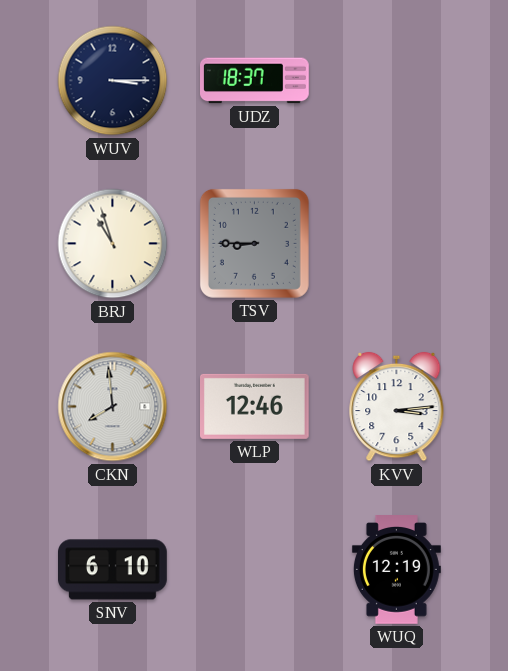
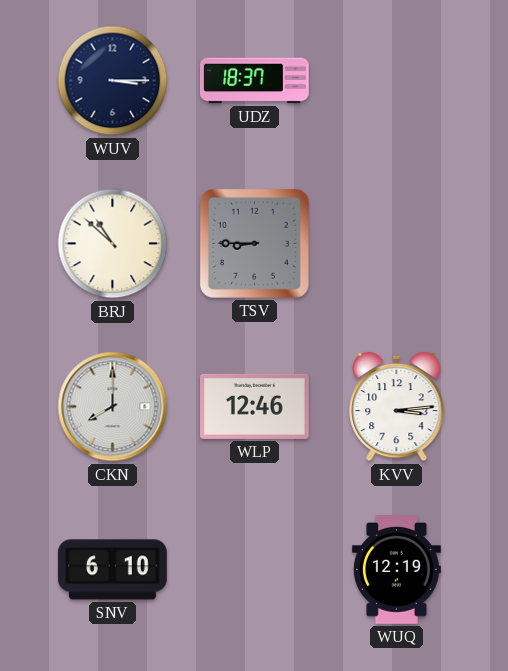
BRJ: 10:57 -> 10:52 (113, 244)
CKN: 7:59 -> 8:00 (113, 407)
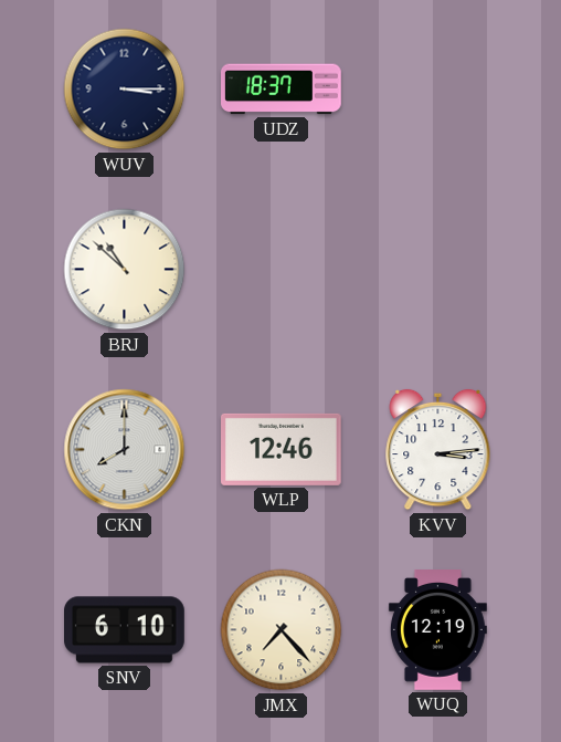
TSV: 8:45 -> none (254, 243)
JMX: none -> 7:23 (282, 630)
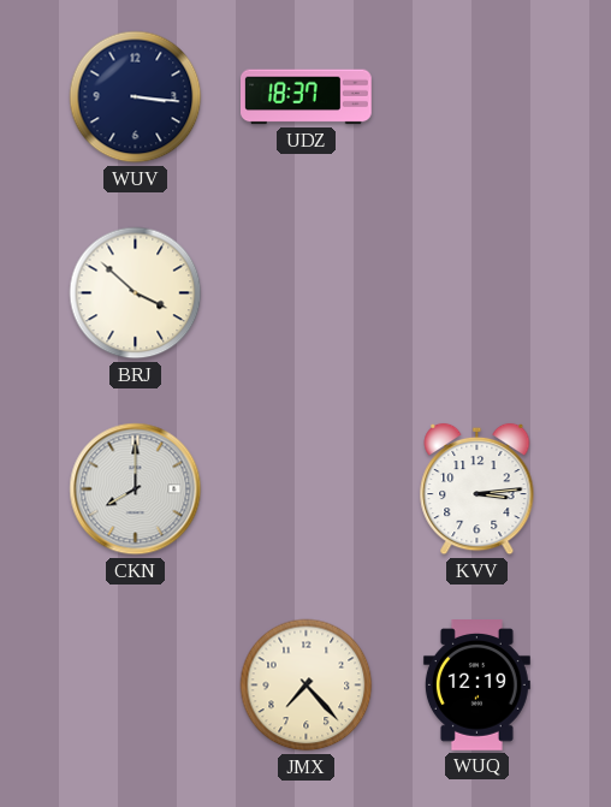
WUV: 3:15 -> 3:16 (136, 97)
BRJ: 10:52 -> 3:52 (136, 293)
WLP: 12:46 -> none (282, 449)
SNV: 6:10 -> none (125, 630)
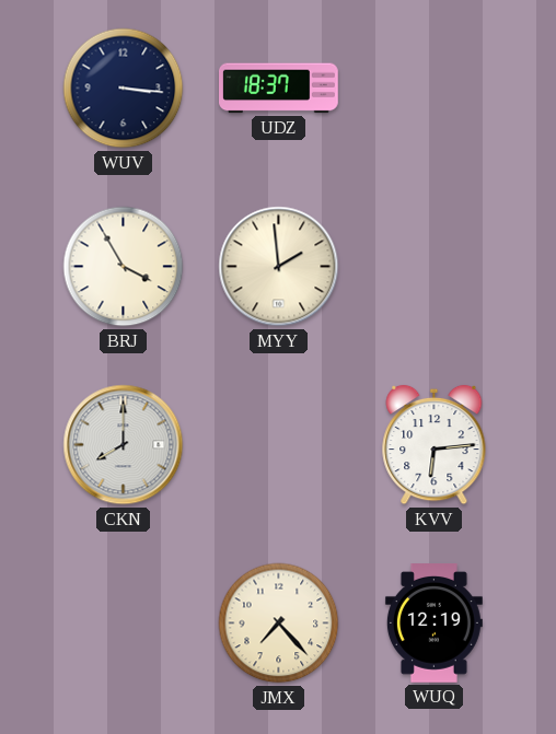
BRJ: 3:52 -> 3:55 (124, 267)
MYY: none -> 1:59 (279, 267)
KVV: 3:14 -> 6:14 (435, 445)
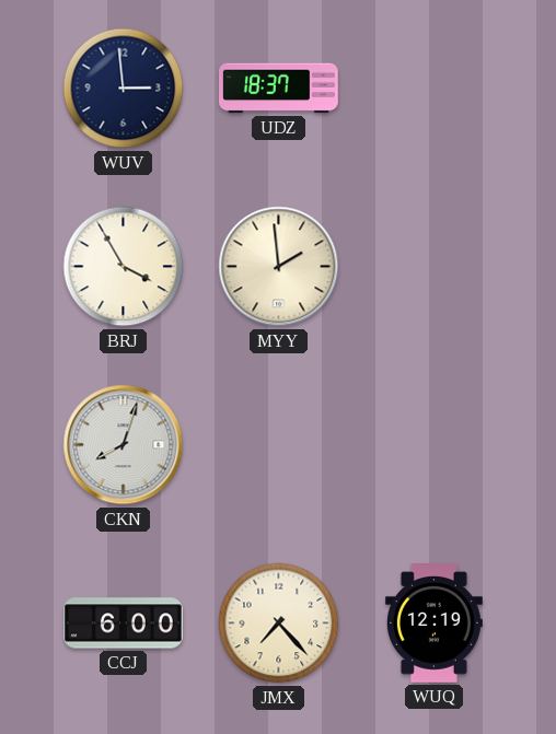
WUV: 3:16 -> 2:59 (124, 89)
CKN: 8:00 -> 8:03 (124, 445)
KVV: 6:14 -> none (435, 445)
CCJ: none -> 6:00 (124, 624)
